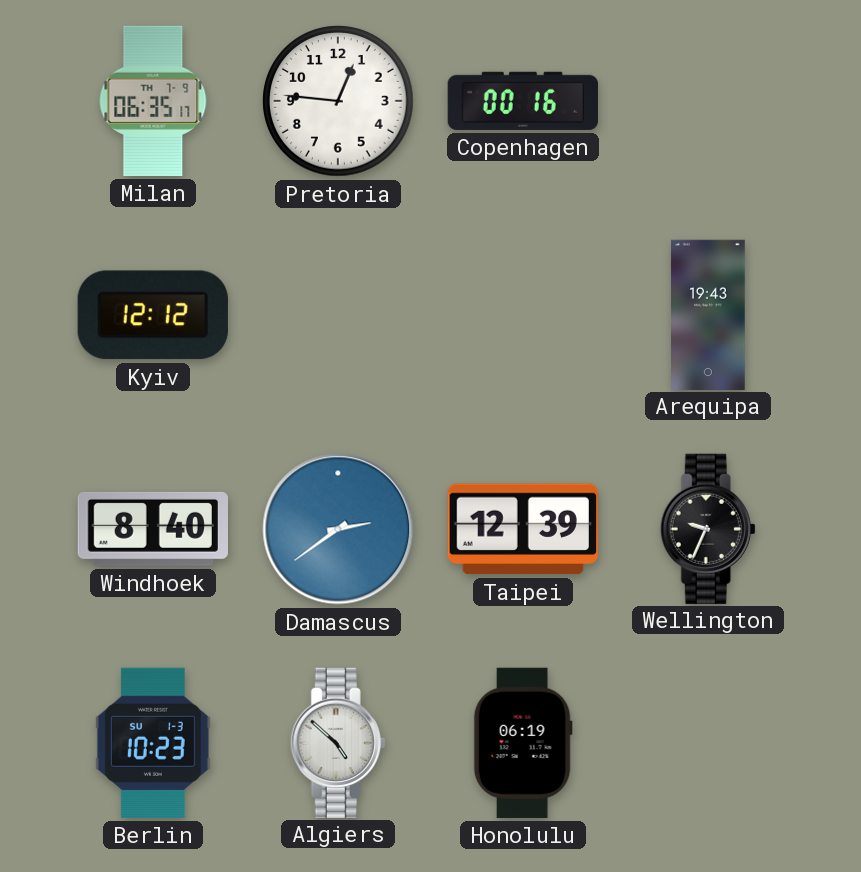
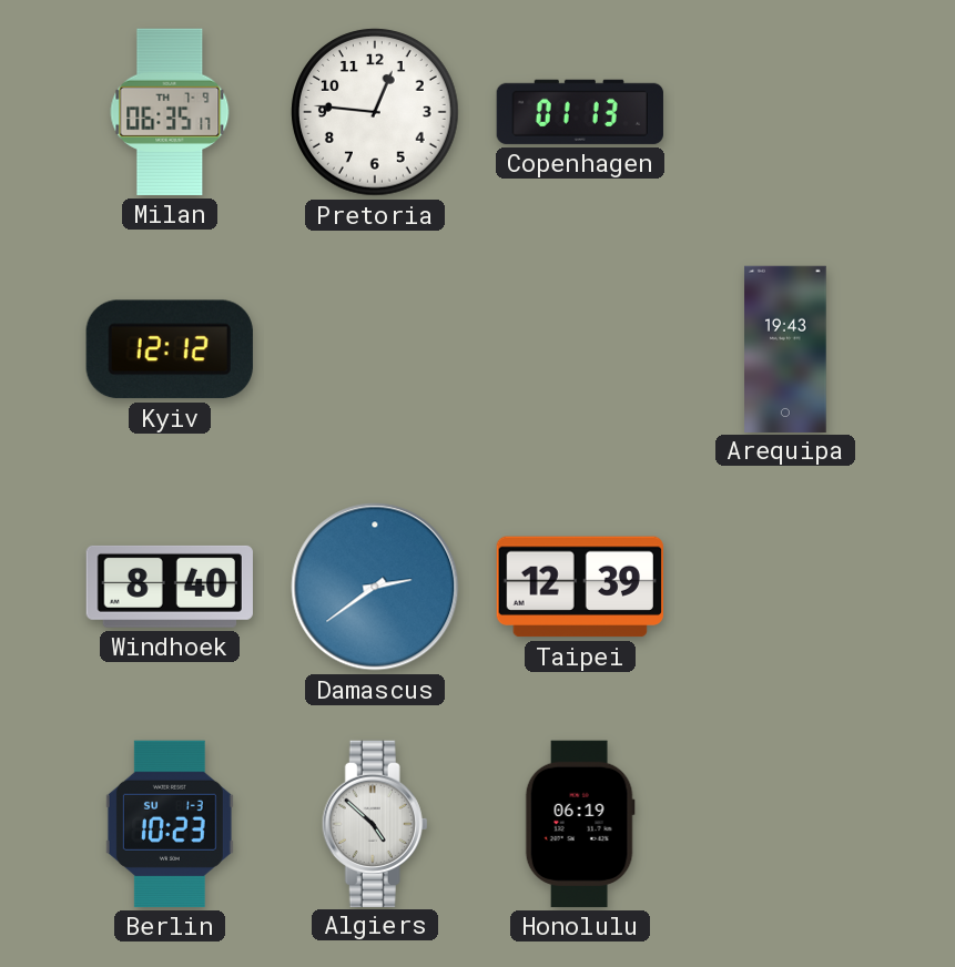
Copenhagen: 00:16 -> 01:13 (580, 112)
Wellington: 9:34 -> none (708, 528)
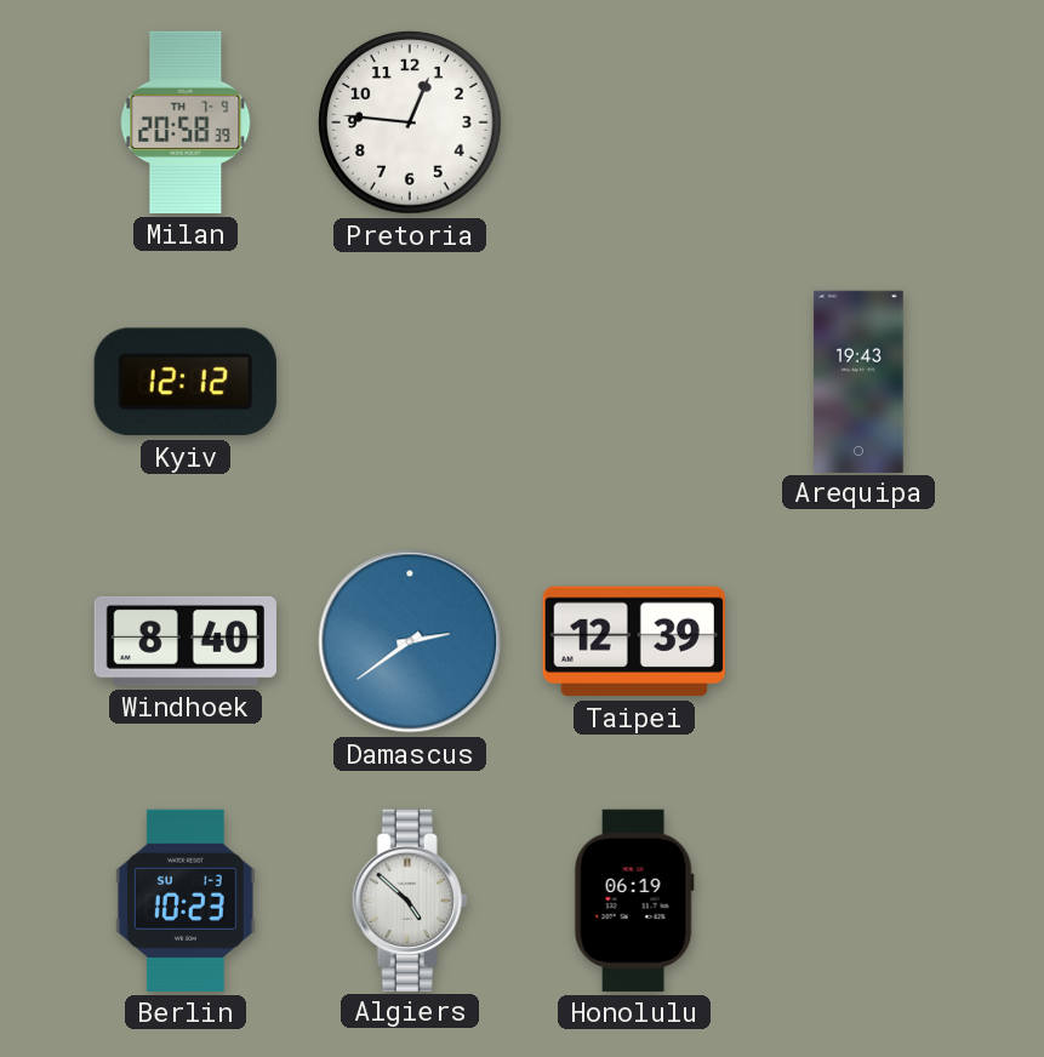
Milan: 06:35 -> 20:58 (186, 122)
Copenhagen: 01:13 -> none (580, 112)
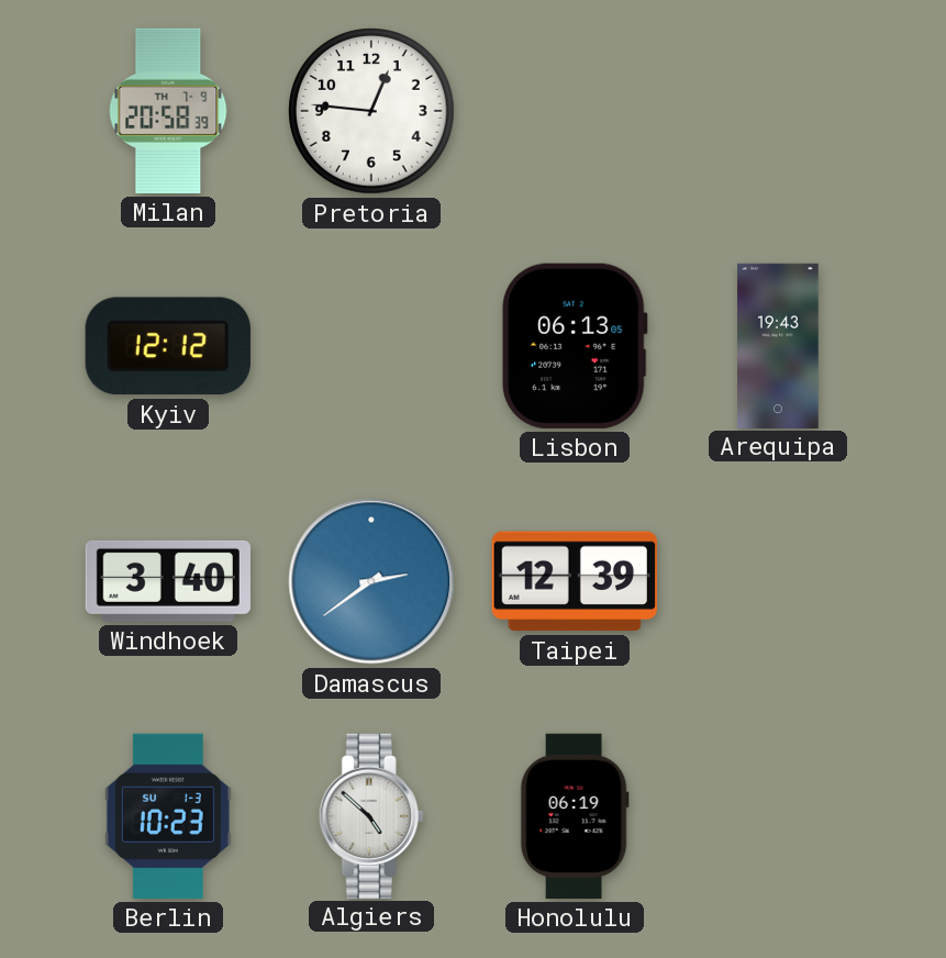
Lisbon: none -> 06:13 (575, 346)
Windhoek: 8:40 -> 3:40 (168, 581)
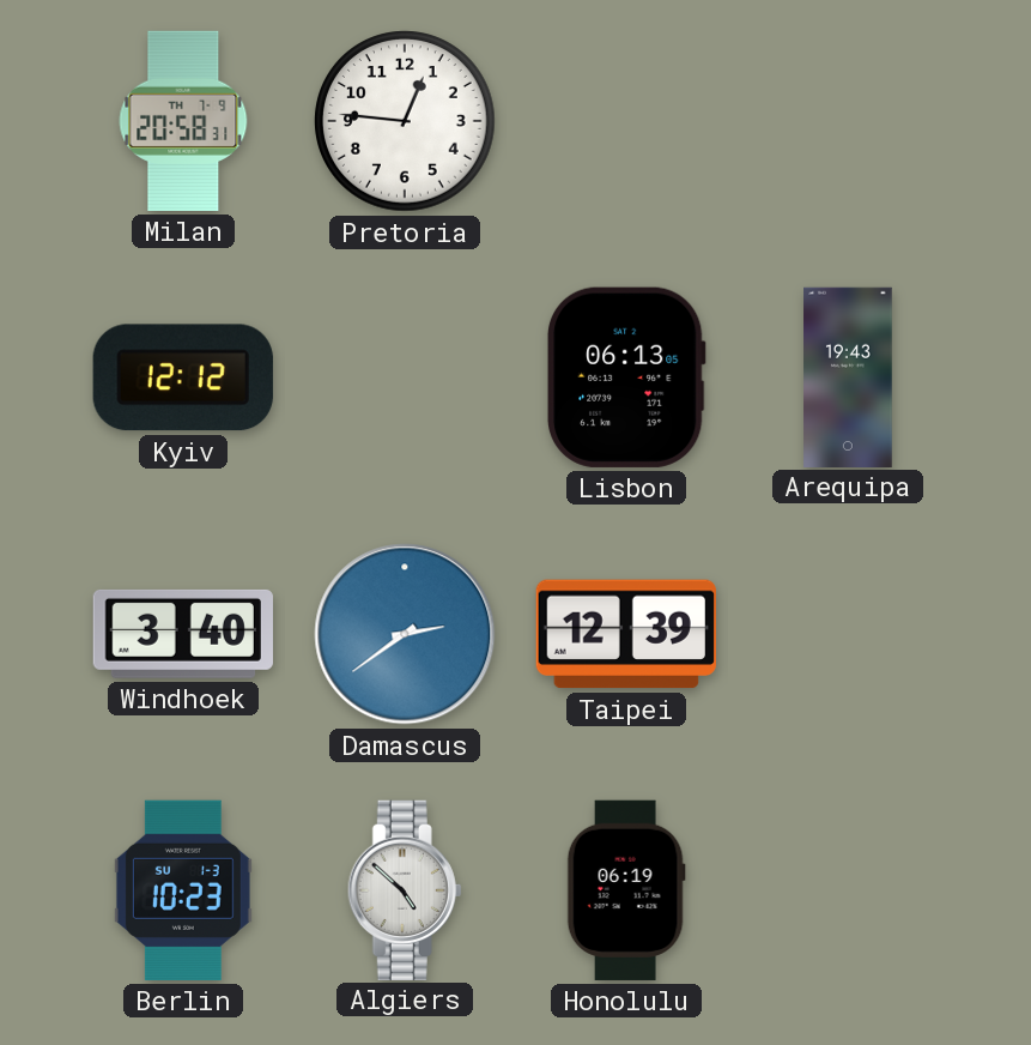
Milan: 20:58:39 -> 20:58:31 (183, 121)
